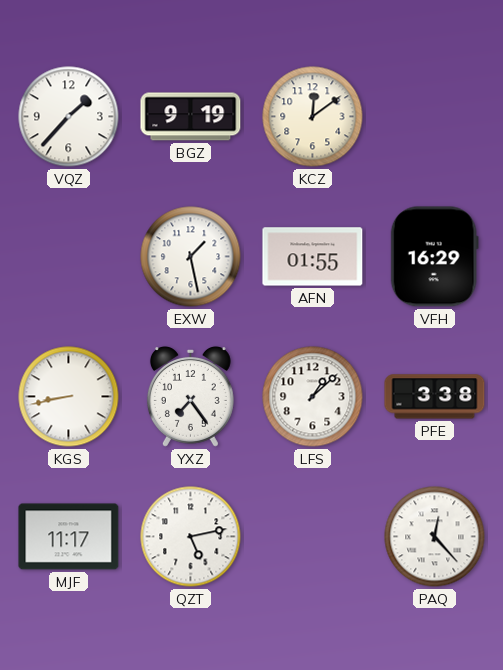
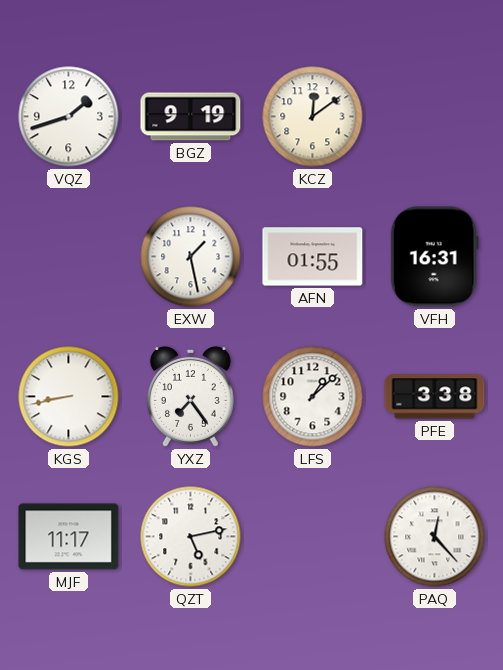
VQZ: 1:37 -> 1:42 (69, 117)
VFH: 16:29 -> 16:31 (434, 257)
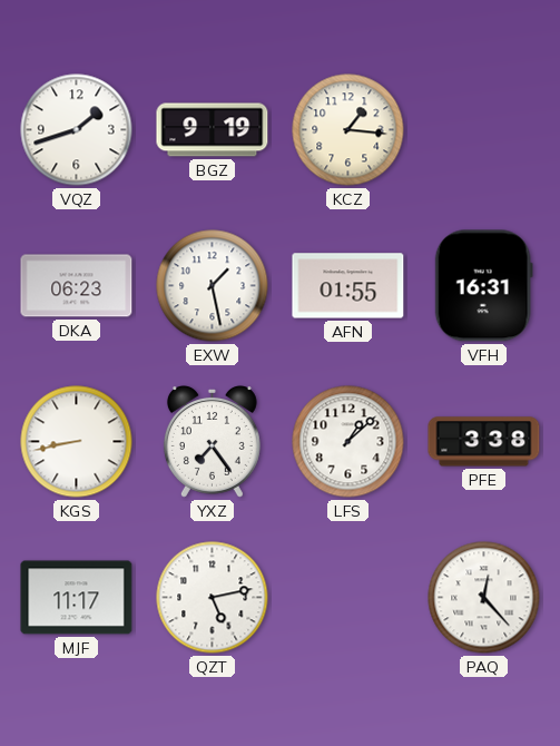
KCZ: 12:09 -> 1:16 (348, 130)
DKA: none -> 06:23 (77, 286)
